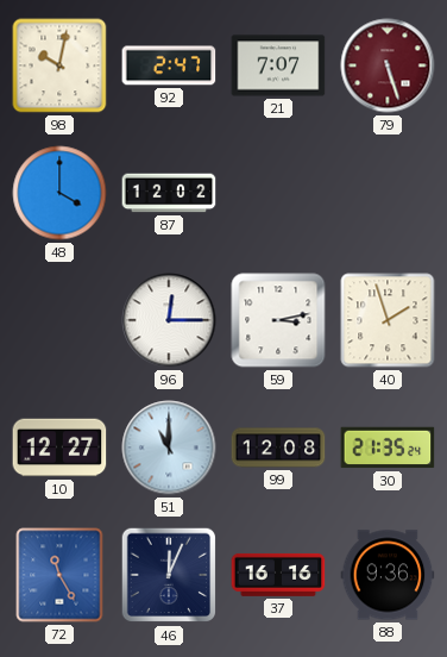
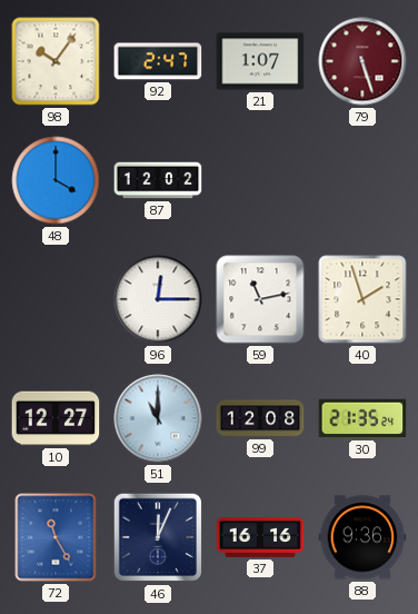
98: 10:02 -> 10:06 (56, 61)
21: 7:07 -> 1:07 (260, 61)
59: 3:13 -> 11:13 (260, 299)
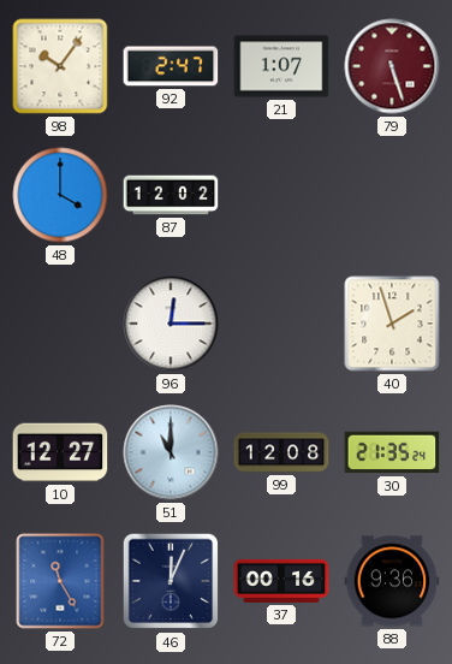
59: 11:13 -> none (260, 299)
37: 16:16 -> 00:16 (281, 581)
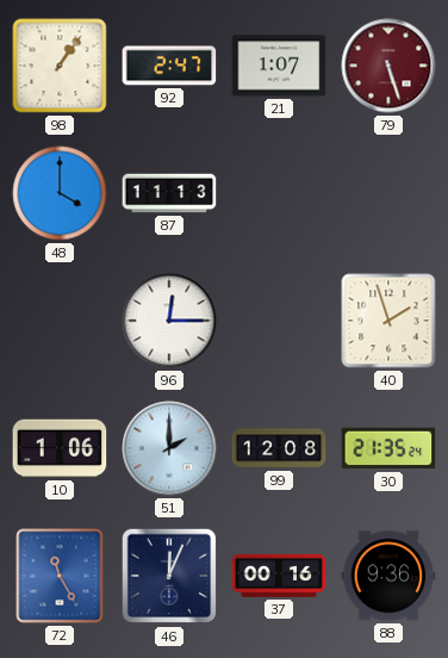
98: 10:06 -> 1:06 (60, 66)
87: 12:02 -> 11:13 (169, 193)
10: 12:27 -> 1:06 (60, 448)
51: 11:00 -> 2:00 (169, 448)
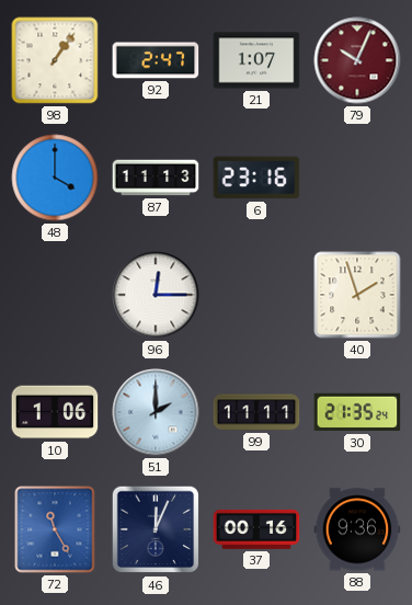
79: 5:27 -> 10:04 (357, 60)
6: none -> 23:16 (256, 178)
99: 12:08 -> 11:11 (256, 412)
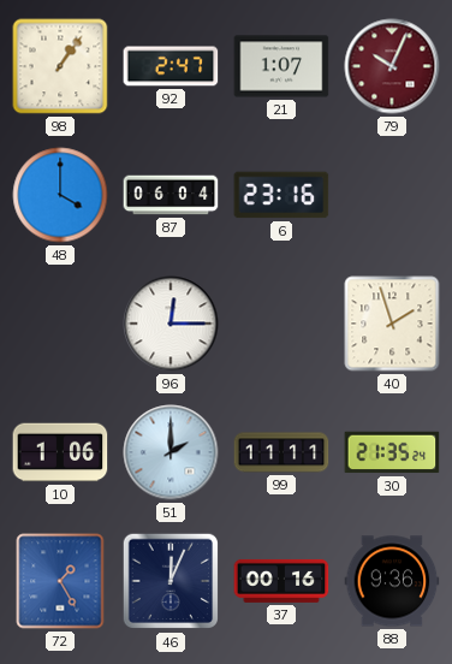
87: 11:13 -> 06:04 (171, 195)
72: 11:25 -> 1:25 (60, 581)
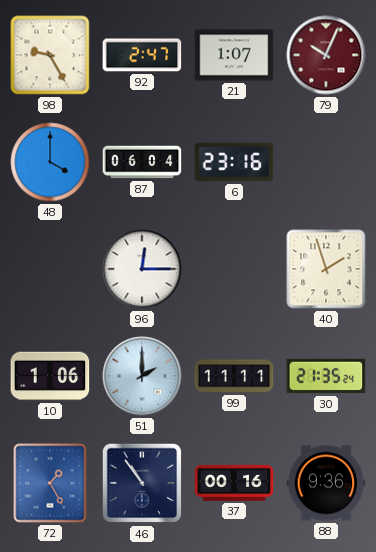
98: 1:06 -> 9:25 (50, 55)
46: 12:04 -> 10:54 (142, 483)
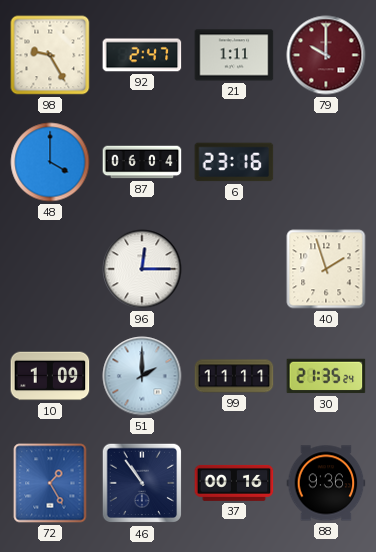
21: 1:07 -> 1:11 (234, 55)
79: 10:04 -> 10:00 (326, 55)
10: 1:06 -> 1:09 (50, 376)
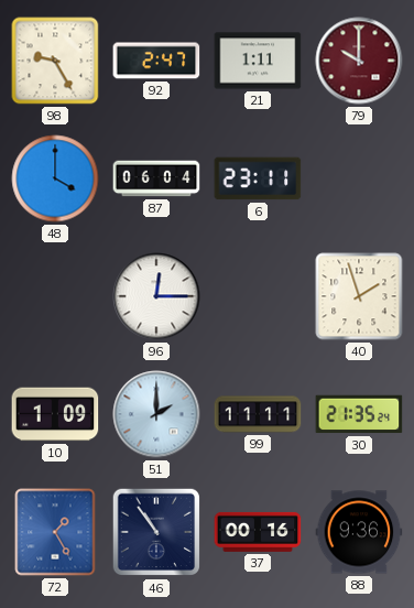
6: 23:16 -> 23:11 (258, 178)
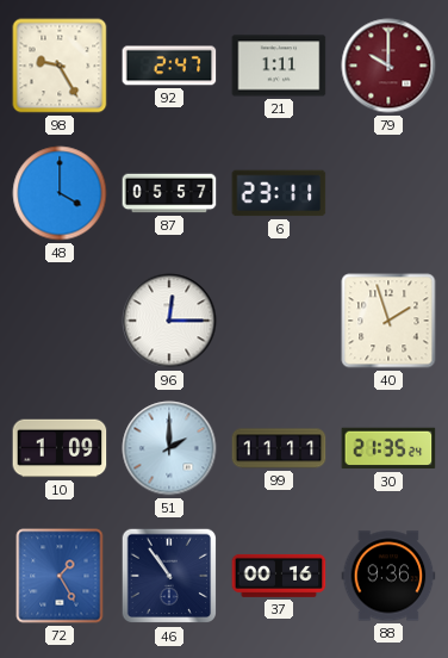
87: 06:04 -> 05:57 (169, 193)
